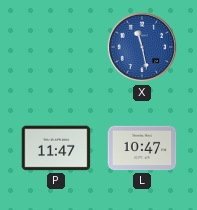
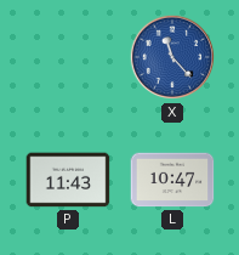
X: 11:28 -> 11:23 (172, 57)
P: 11:47 -> 11:43 (68, 180)
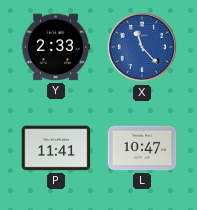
Y: none -> 2:33 (56, 47)
P: 11:43 -> 11:41 (56, 148)
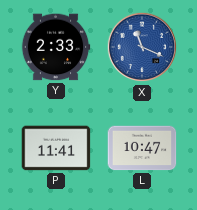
X: 11:23 -> 11:19 (142, 47)
